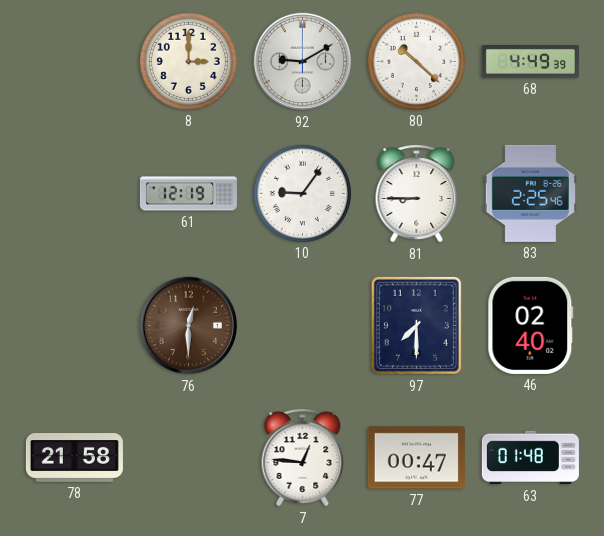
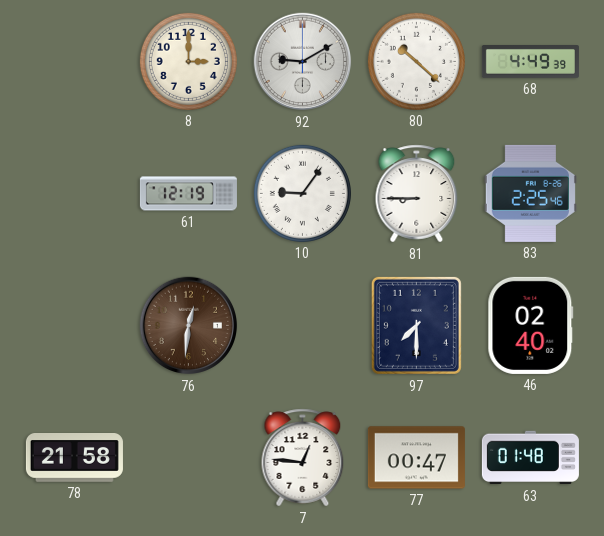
76: 12:30 -> 12:31 (189, 326)
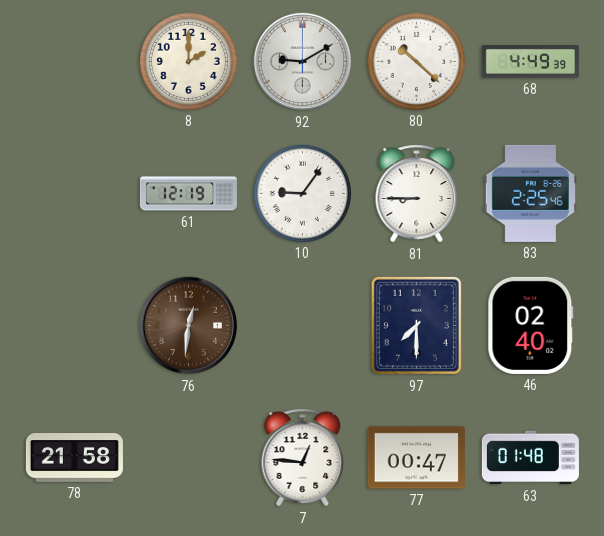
8: 3:00 -> 2:00 (188, 61)
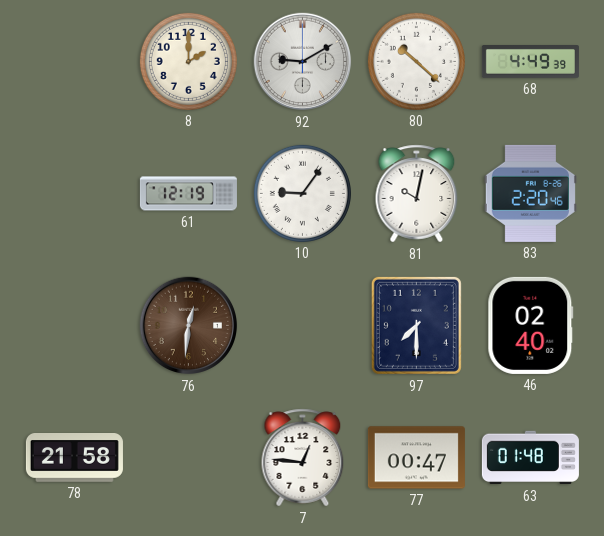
81: 8:45 -> 10:02 (417, 194)
83: 2:25 -> 2:20 (530, 193)
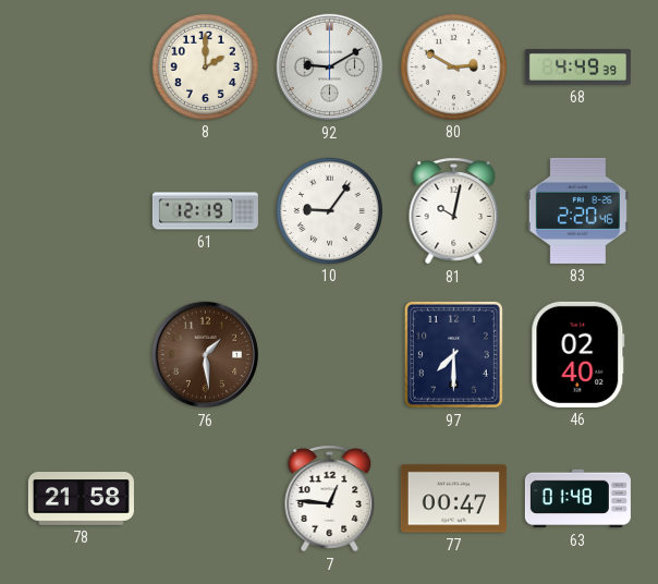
80: 10:22 -> 2:50 (453, 66)
76: 12:31 -> 1:29 (206, 355)
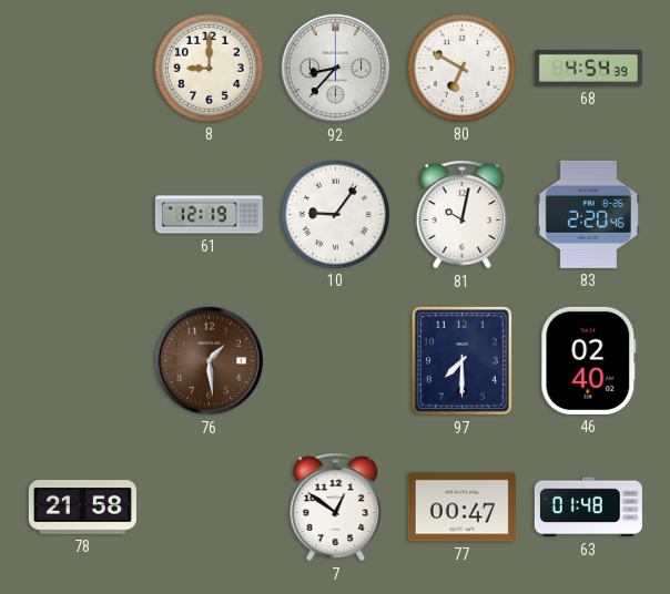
8: 2:00 -> 9:00 (209, 68)
92: 9:10 -> 8:37 (336, 69)
80: 2:50 -> 6:50 (461, 68)
68: 4:49 -> 4:54 (588, 69)
7: 12:46 -> 12:51 (336, 508)
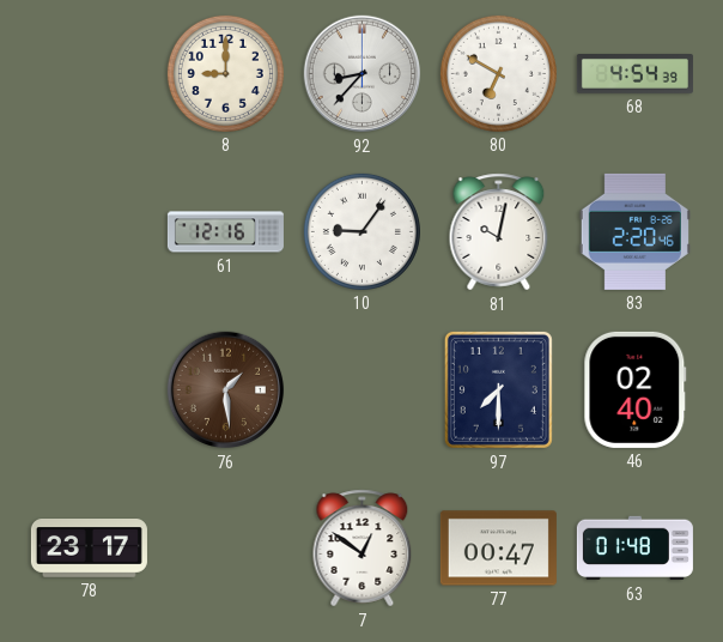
61: 12:19 -> 12:16 (225, 232)
78: 21:58 -> 23:17 (89, 549)
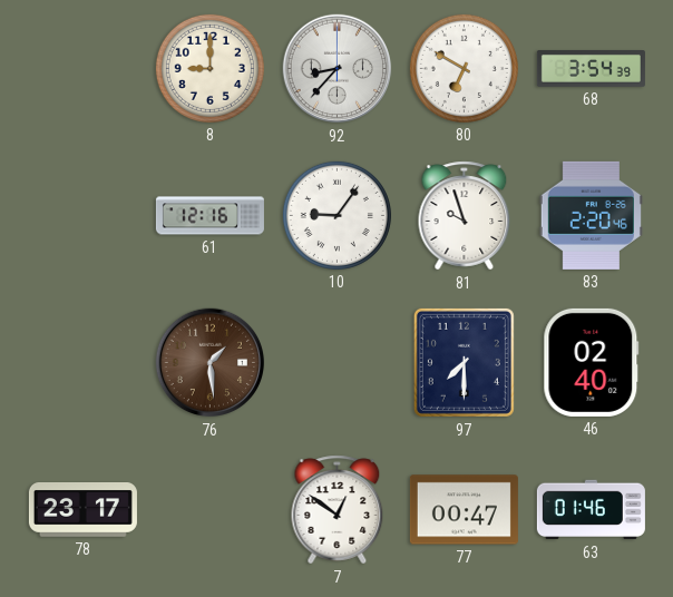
68: 4:54 -> 3:54 (591, 69)
81: 10:02 -> 9:57 (465, 216)
63: 01:48 -> 01:46 (591, 510)
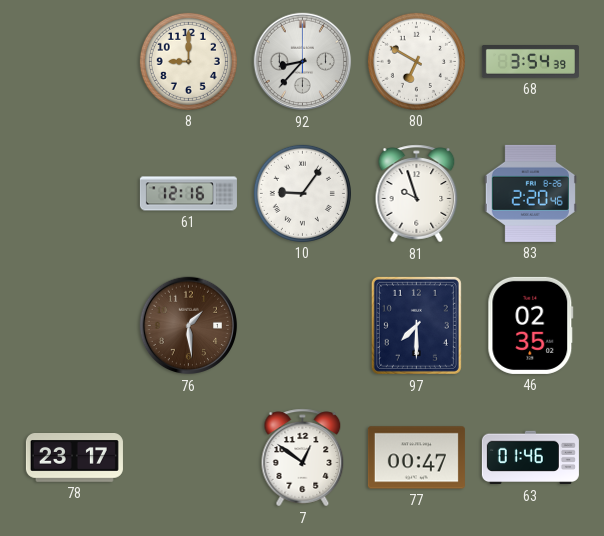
46: 02:40 -> 02:35 (531, 325)
